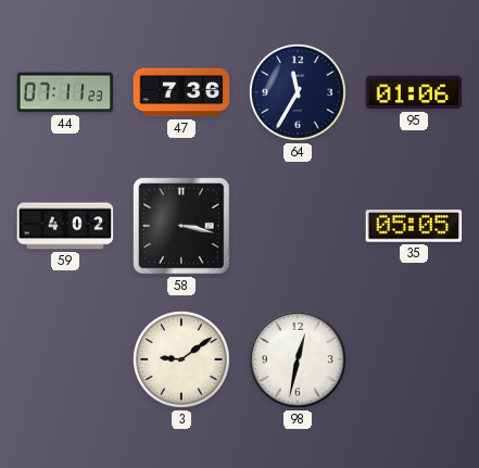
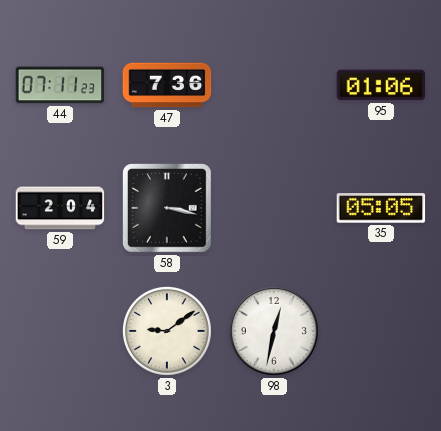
64: 11:35 -> none (298, 92)
59: 4:02 -> 2:04 (60, 208)
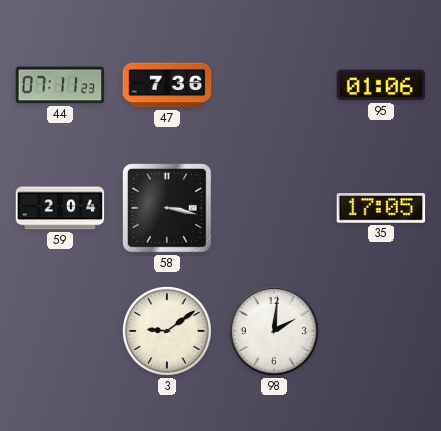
35: 05:05 -> 17:05 (381, 208)
98: 12:32 -> 2:01 (274, 331)
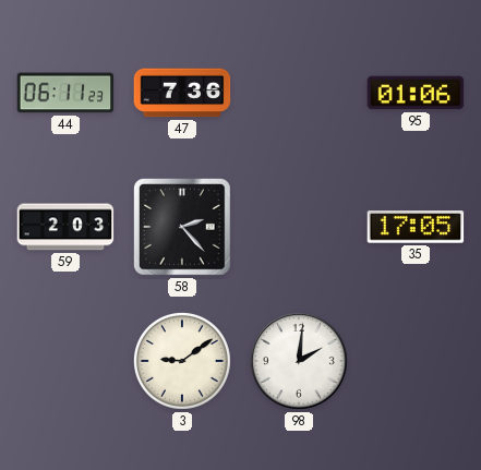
44: 07:11 -> 06:11 (65, 93)
59: 2:04 -> 2:03 (65, 227)
58: 3:17 -> 2:23 (183, 228)
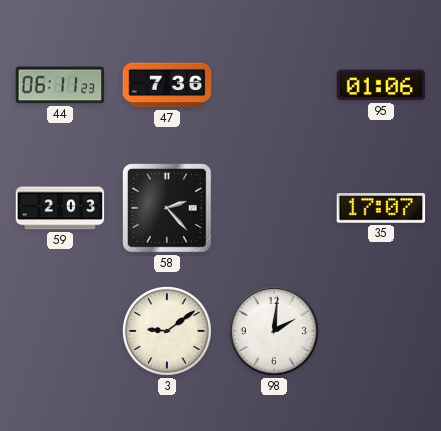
35: 17:05 -> 17:07 (381, 208)
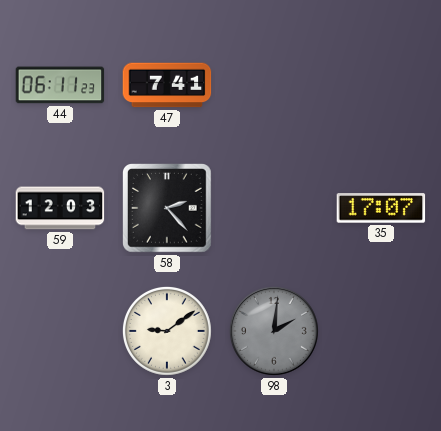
47: 7:36 -> 7:41 (167, 85)
95: 01:06 -> none (381, 85)
59: 2:03 -> 12:03 (60, 208)
98 dial: white -> grey (274, 331)
